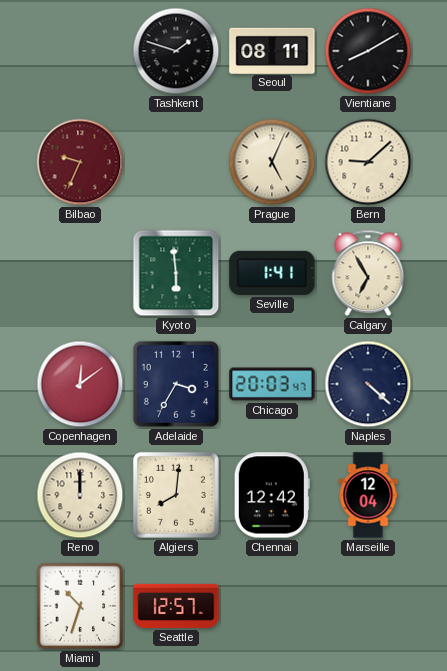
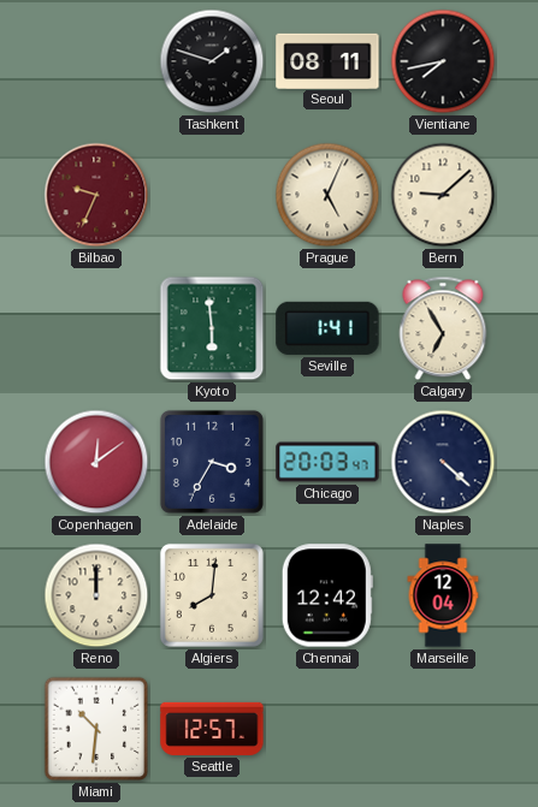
Vientiane: 8:10 -> 7:43 (443, 61)
Miami: 10:33 -> 10:31 (96, 729)
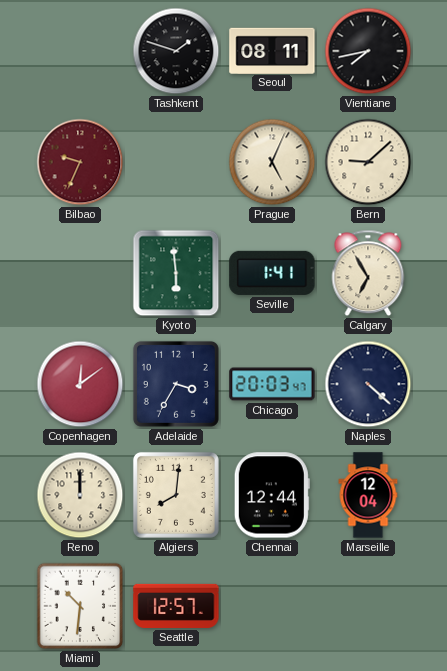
Chennai: 12:42 -> 12:44 (272, 495)
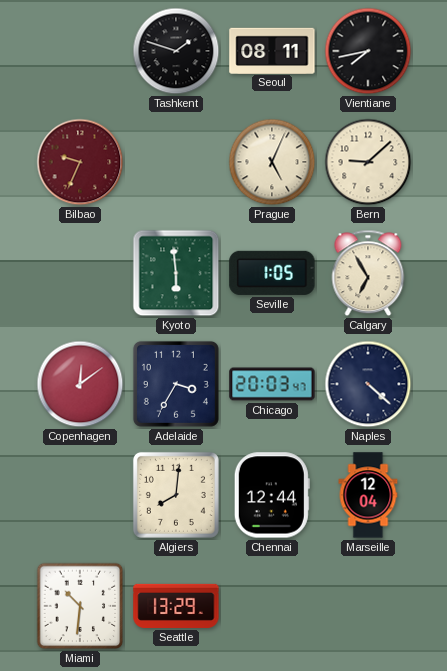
Seville: 1:41 -> 1:05 (272, 273)
Reno: 12:00 -> none (80, 495)
Seattle: 12:57 -> 13:29 (176, 606)
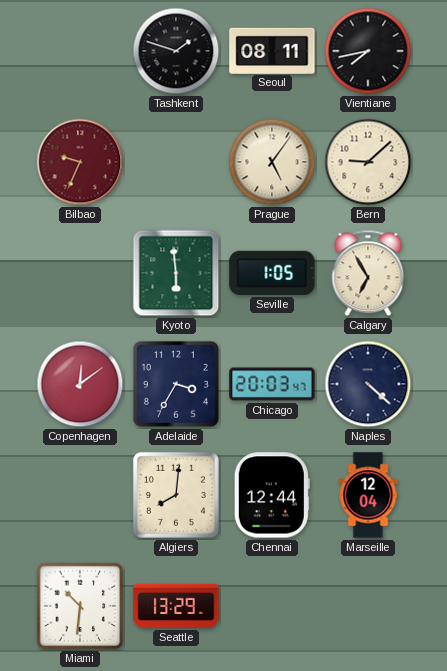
Prague: 5:04 -> 5:06 (272, 162)
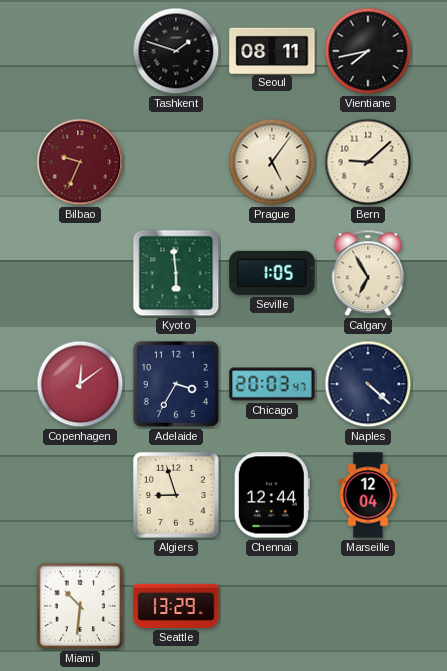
Algiers: 8:01 -> 8:57 (176, 495)
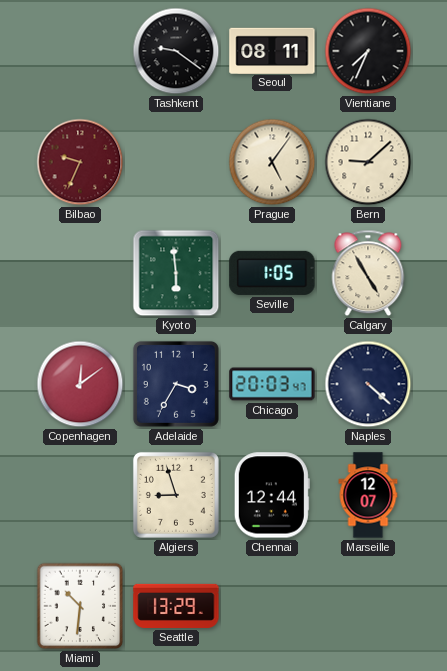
Tashkent: 1:48 -> 9:21 (176, 51)
Vientiane: 7:43 -> 7:34 (368, 51)
Calgary: 6:55 -> 4:55 (368, 273)
Marseille: 12:04 -> 12:07 (368, 495)
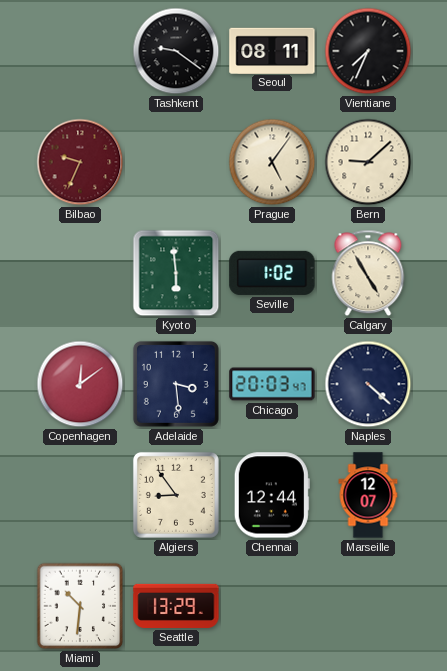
Seville: 1:05 -> 1:02 (272, 273)
Adelaide: 3:35 -> 3:29 (176, 384)
Algiers: 8:57 -> 8:54 (176, 495)
